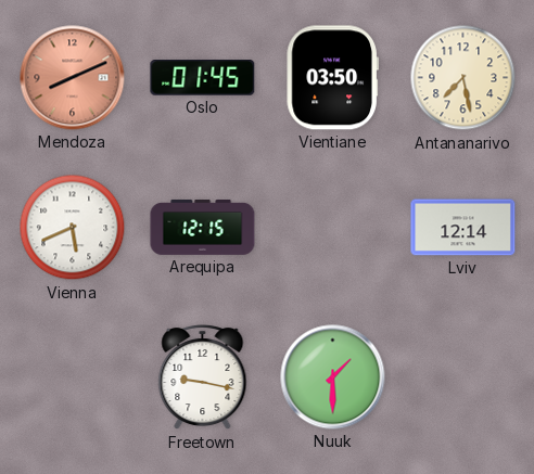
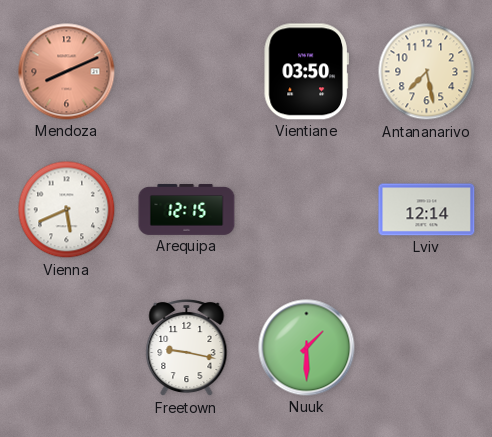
Oslo: 01:45 -> none (203, 78)
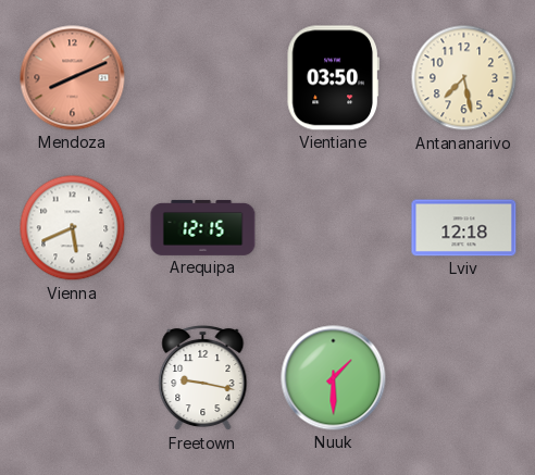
Lviv: 12:14 -> 12:18 (464, 228)
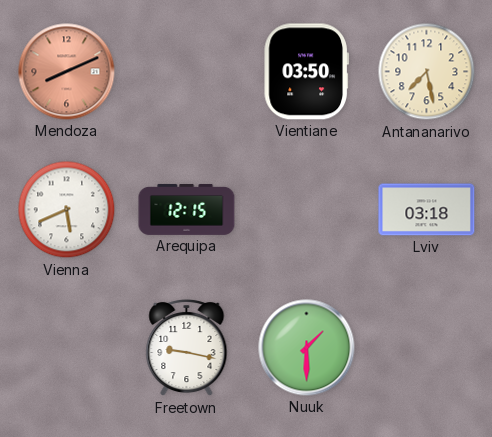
Lviv: 12:18 -> 03:18 (427, 210)
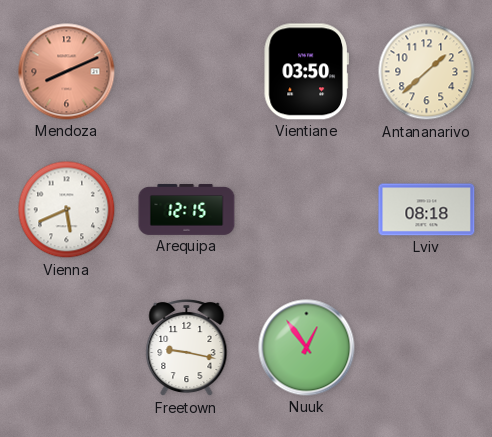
Antananarivo: 7:28 -> 1:38 (427, 72)
Lviv: 03:18 -> 08:18 (427, 210)
Nuuk: 1:30 -> 12:54 (307, 348)
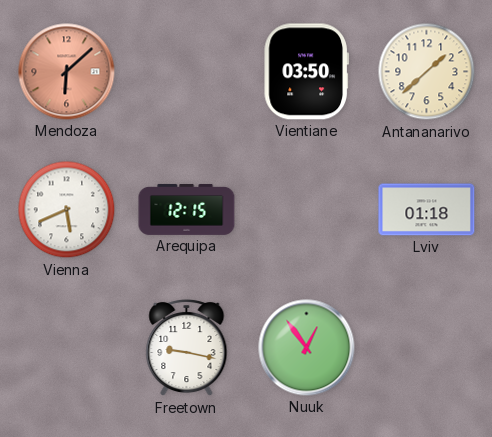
Mendoza: 8:11 -> 6:08 (67, 72)
Lviv: 08:18 -> 01:18 (427, 210)
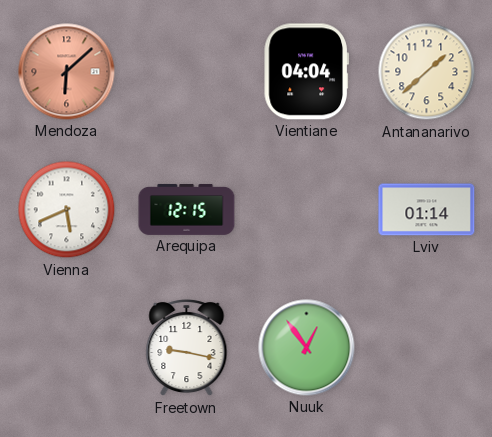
Vientiane: 03:50 -> 04:04 (306, 72)
Lviv: 01:18 -> 01:14 (427, 210)
